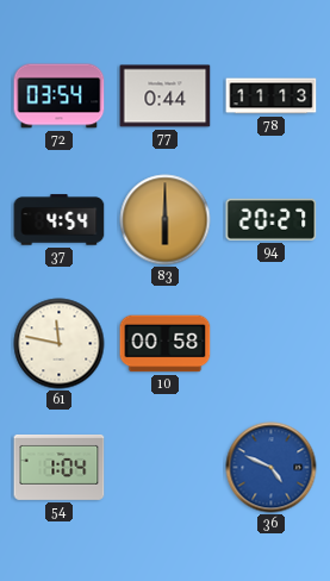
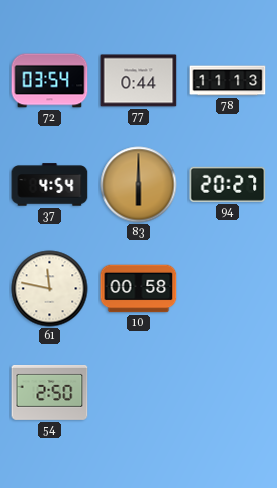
54: 1:04 -> 2:50 (50, 392)
36: 4:49 -> none (272, 468)
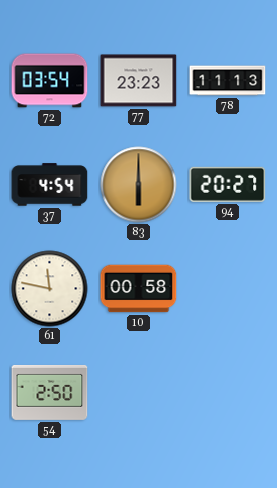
77: 0:44 -> 23:23 (139, 81)
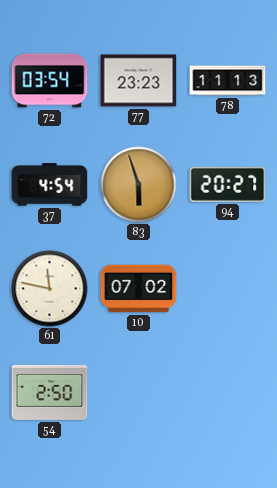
83: 6:00 -> 5:57 (139, 185)
10: 00:58 -> 07:02 (139, 289)
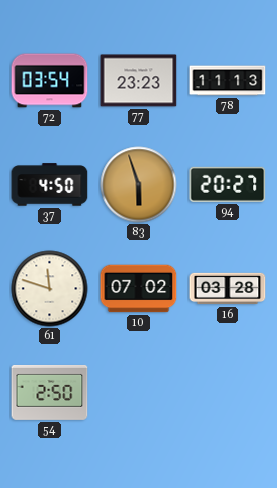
37: 4:54 -> 4:50 (50, 185)
61: 11:47 -> 11:48 (50, 289)
16: none -> 03:28 (228, 289)
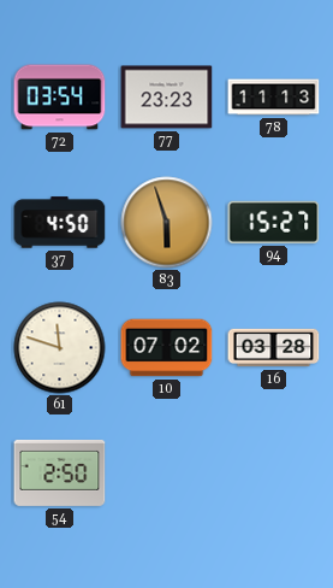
94: 20:27 -> 15:27 (274, 222)
